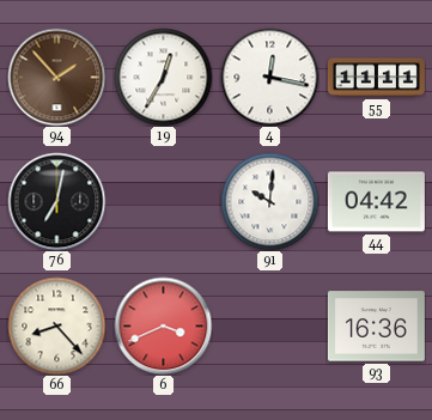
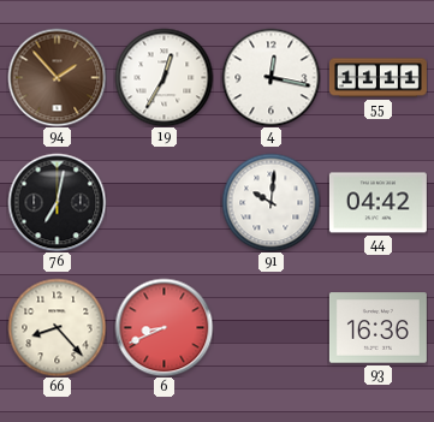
6: 3:41 -> 8:41 (164, 327)
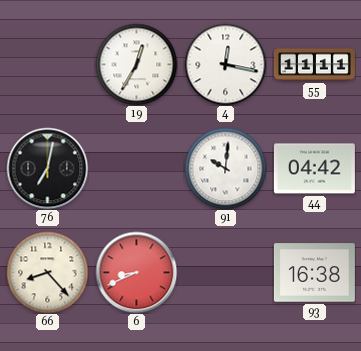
94: 1:53 -> none (57, 77)
93: 16:36 -> 16:38 (314, 273)
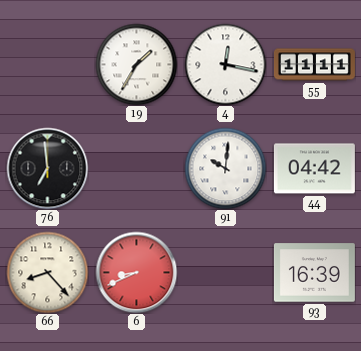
19: 12:35 -> 1:35 (136, 64)
76: 7:02 -> 6:59 (47, 168)
93: 16:38 -> 16:39 (314, 273)
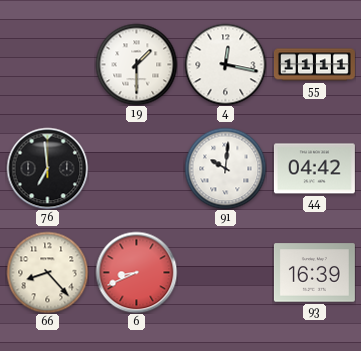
19: 1:35 -> 1:30 (136, 64)
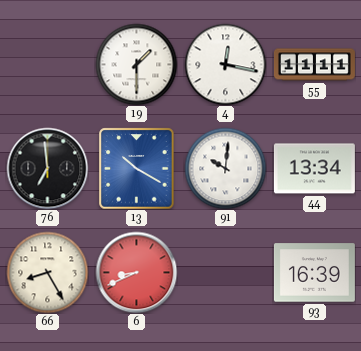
13: none -> 10:20 (137, 168)
44: 04:42 -> 13:34 (314, 169)
66: 8:23 -> 8:25 (47, 272)
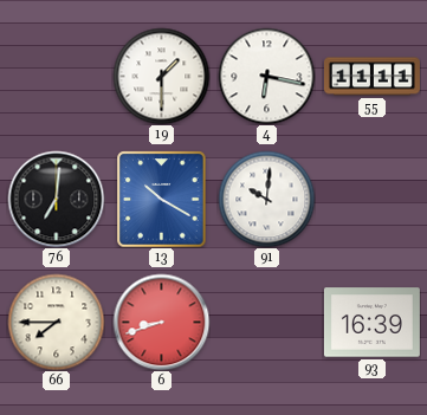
4: 12:17 -> 6:17 (266, 76)
76: 6:59 -> 7:01 (56, 199)
44: 13:34 -> none (314, 169)
66: 8:25 -> 7:45 (56, 322)
6: 8:41 -> 8:42 (161, 322)
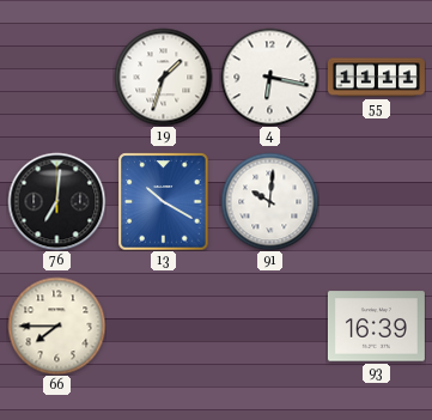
19: 1:30 -> 1:33 (163, 77)
6: 8:42 -> none (161, 322)
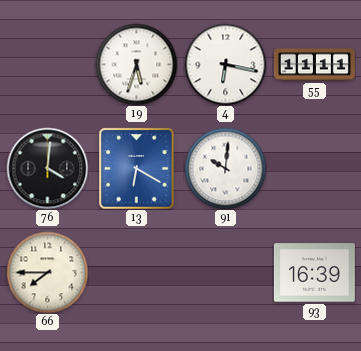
19: 1:33 -> 5:33 (136, 64)
76: 7:01 -> 4:01 (47, 168)
13: 10:20 -> 6:20 (137, 168)
